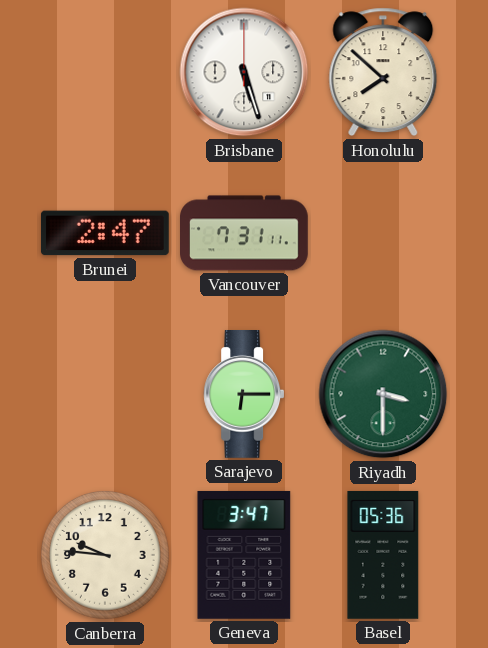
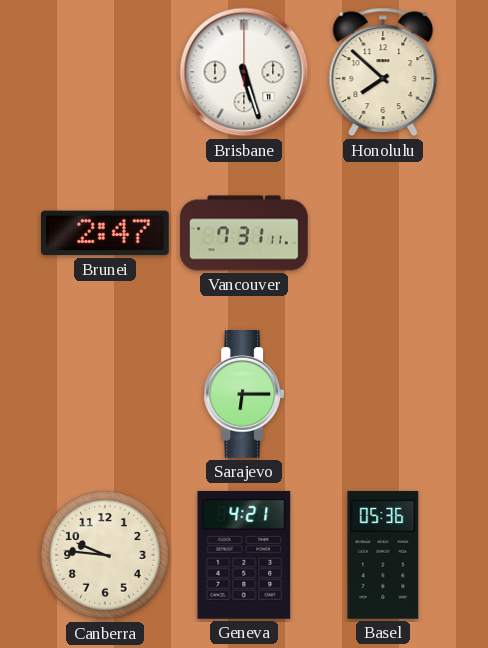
Riyadh: 3:30 -> none (383, 394)
Geneva: 3:47 -> 4:21 (244, 555)
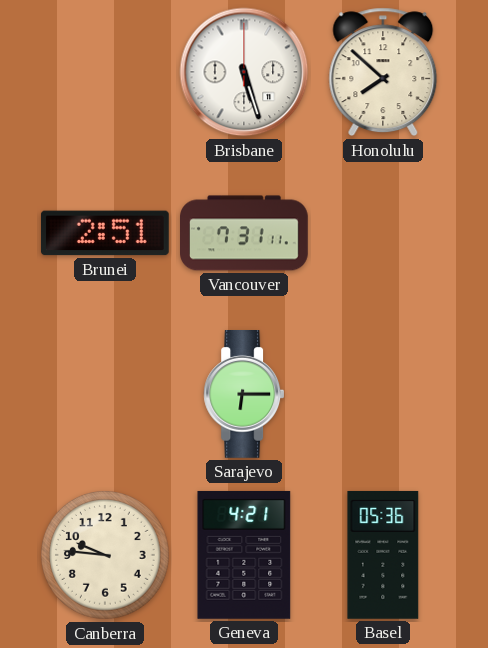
Brunei: 2:47 -> 2:51 (105, 233)
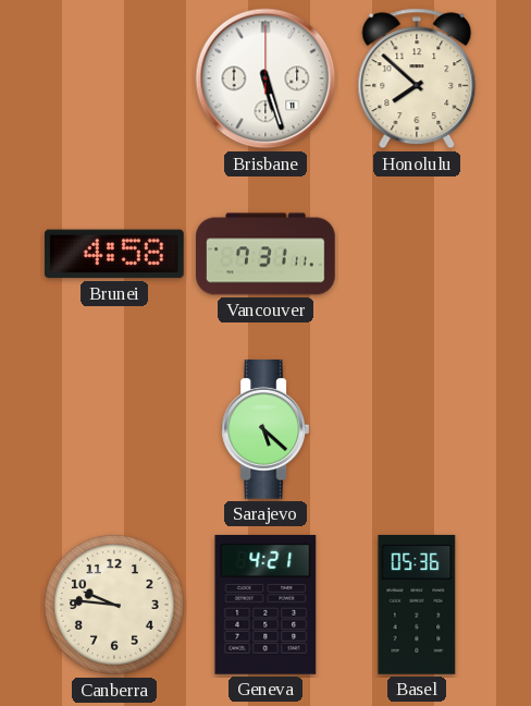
Brunei: 2:51 -> 4:58 (114, 254)
Sarajevo: 6:15 -> 5:22 (265, 430)
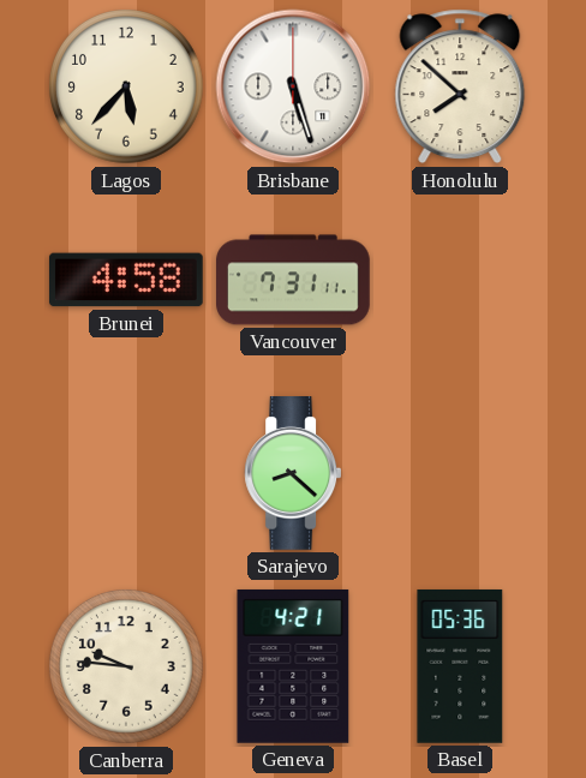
Lagos: none -> 5:37 (127, 88)
Sarajevo: 5:22 -> 8:22 (293, 474)
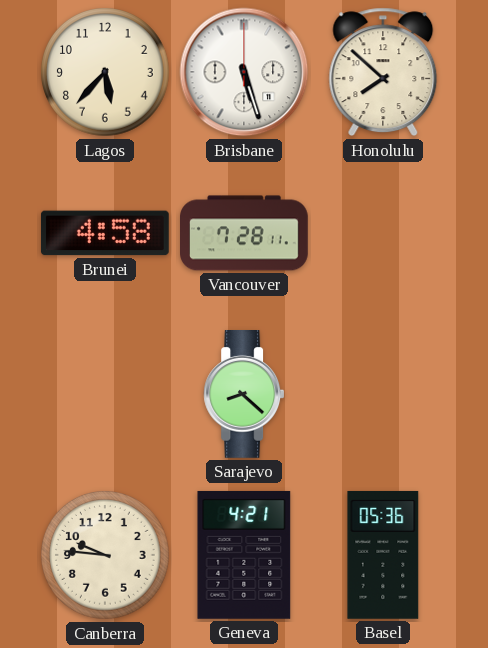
Vancouver: 7:31 -> 7:28 (245, 233)
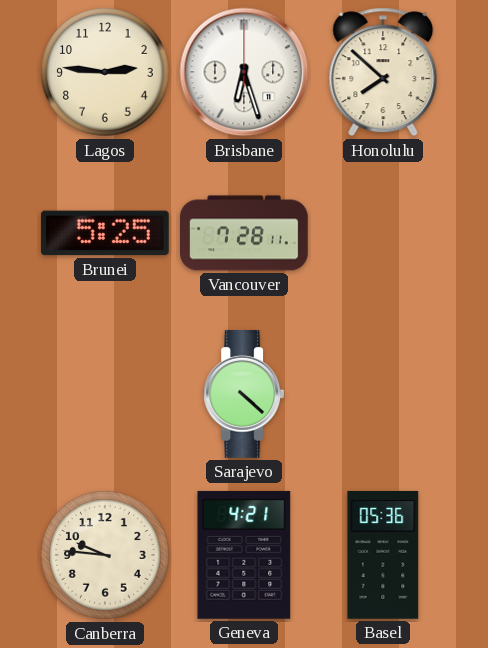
Lagos: 5:37 -> 2:46 (106, 73)
Brisbane: 5:27 -> 6:27 (244, 72)
Brunei: 4:58 -> 5:25 (105, 233)
Sarajevo: 8:22 -> 4:22 (244, 395)
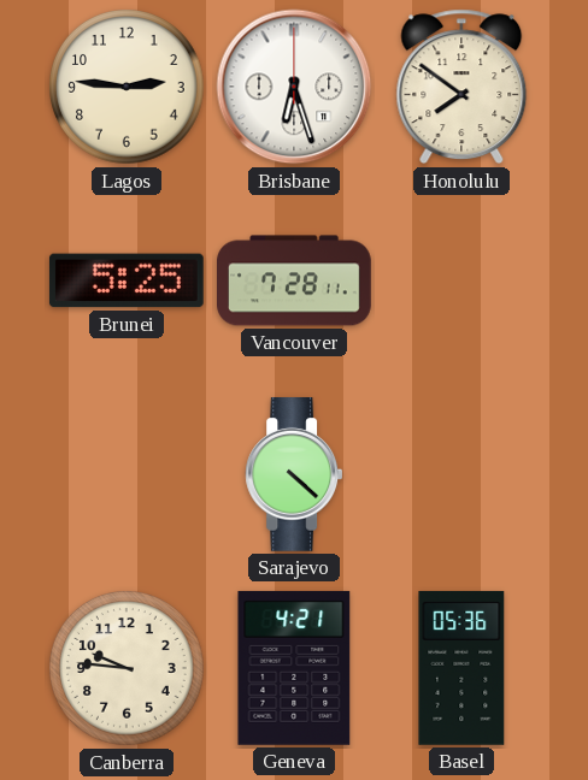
Honolulu: 7:52 -> 7:51 (461, 87)
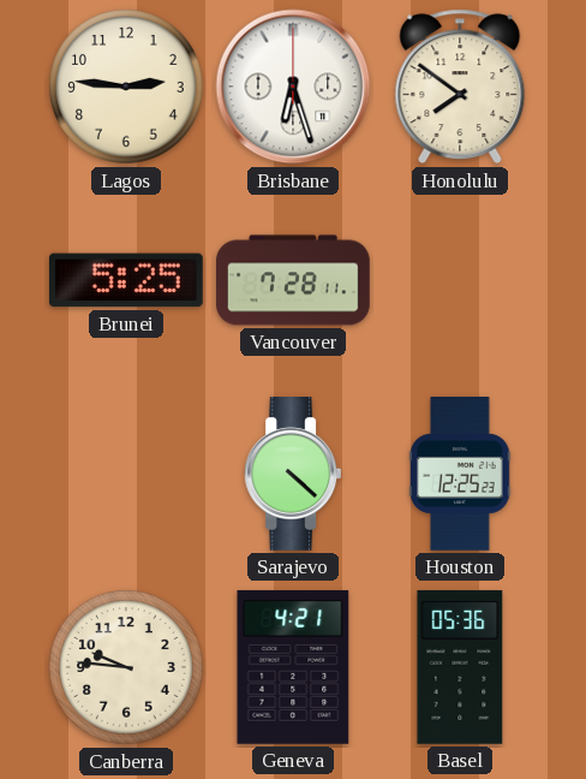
Houston: none -> 12:25 (461, 475)
